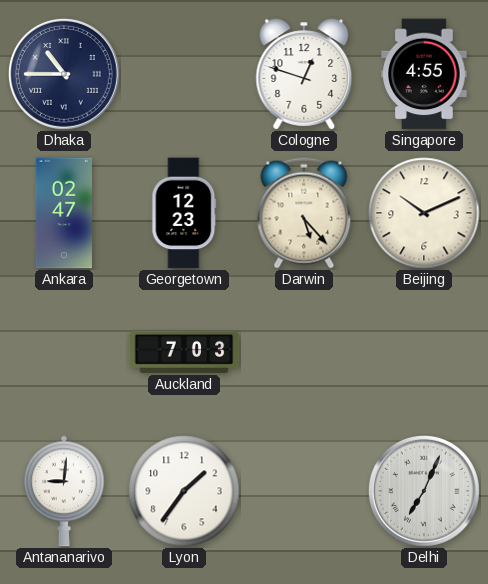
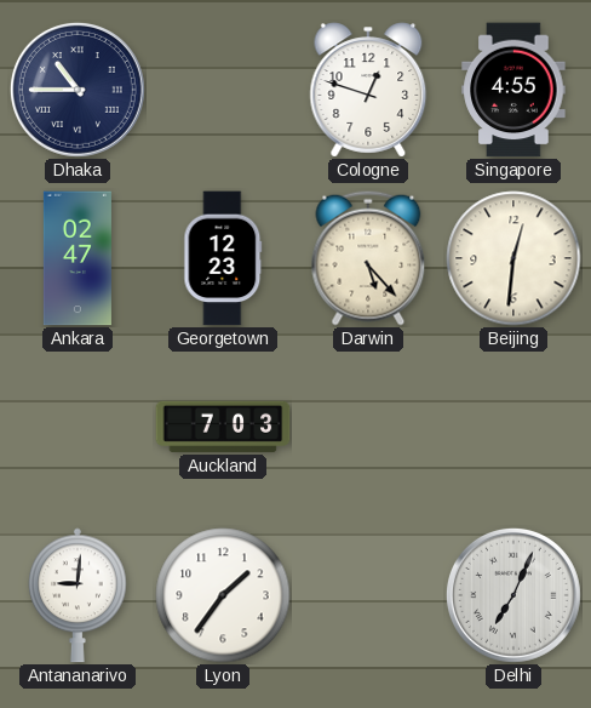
Beijing: 10:11 -> 12:31 (513, 258)
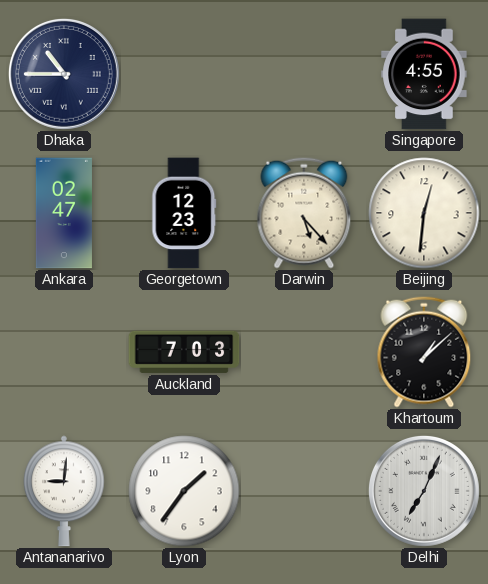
Cologne: 12:48 -> none (368, 90)
Khartoum: none -> 1:08 (424, 352)
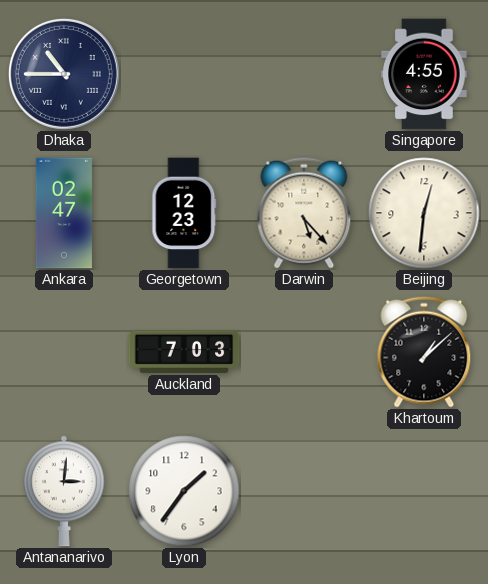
Antananarivo: 9:01 -> 3:01 (64, 491)
Delhi: 7:04 -> none (424, 491)
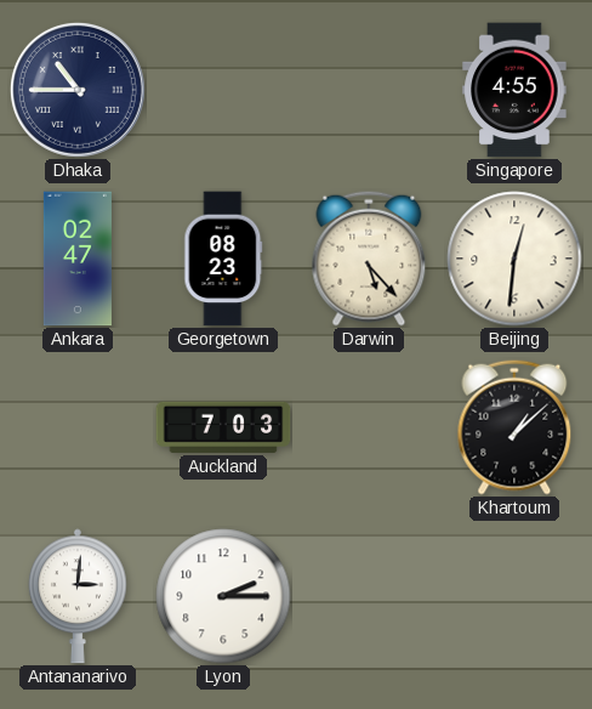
Georgetown: 12:23 -> 08:23 (223, 259)
Lyon: 1:36 -> 2:15 (223, 596)
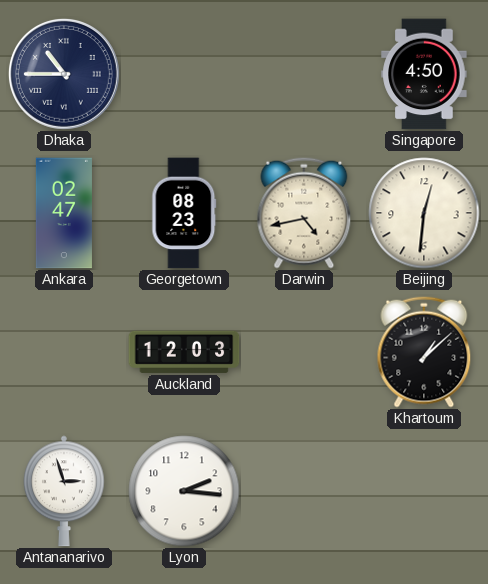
Singapore: 4:55 -> 4:50 (424, 74)
Darwin: 5:23 -> 4:43 (304, 213)
Auckland: 7:03 -> 12:03 (184, 352)
Antananarivo: 3:01 -> 2:57 (64, 491)
Lyon: 2:15 -> 2:16 (184, 491)
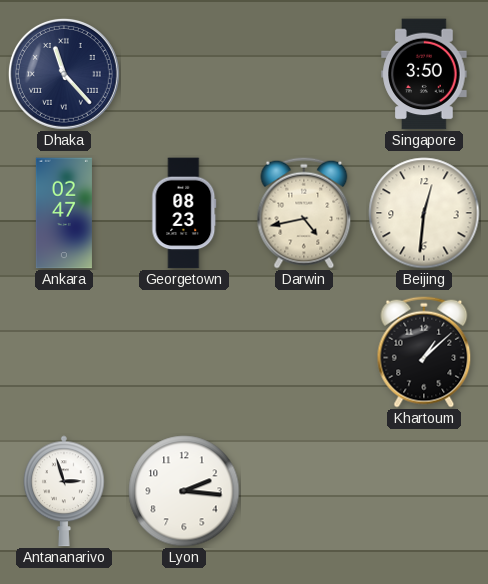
Dhaka: 10:45 -> 11:23 (64, 74)
Singapore: 4:50 -> 3:50 (424, 74)
Auckland: 12:03 -> none (184, 352)
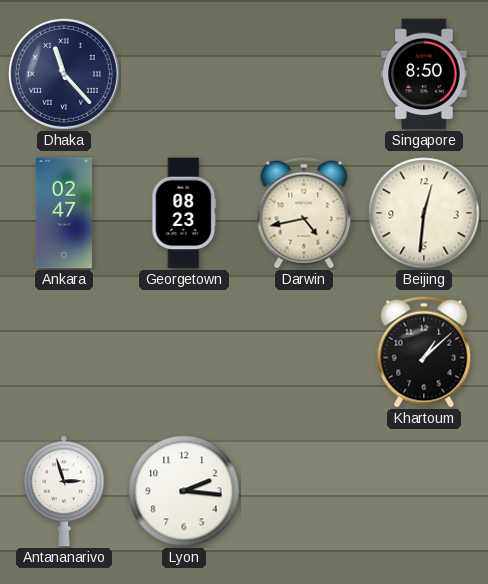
Singapore: 3:50 -> 8:50 (424, 74)
